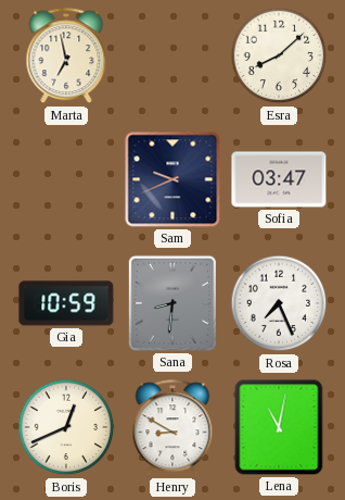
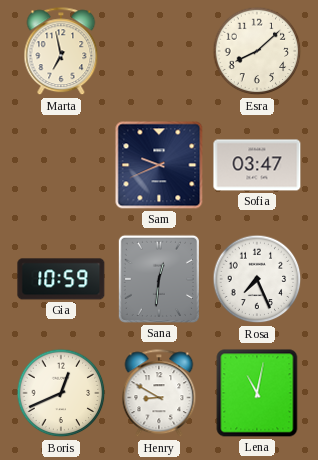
Sana: 8:31 -> 12:31 (159, 279)
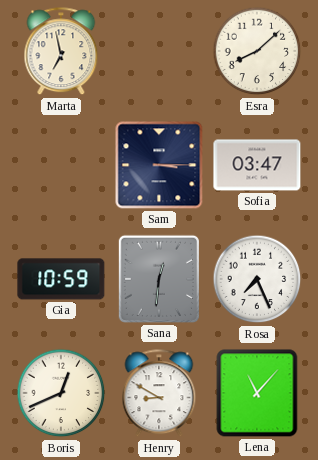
Sam: 9:41 -> 3:15 (159, 165)
Lena: 11:02 -> 11:07 (257, 393)
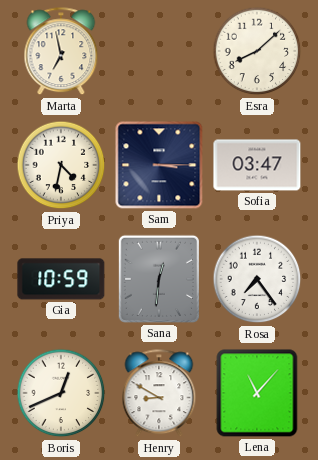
Priya: none -> 4:32 (61, 165)
Rosa: 7:26 -> 7:24 (257, 279)
